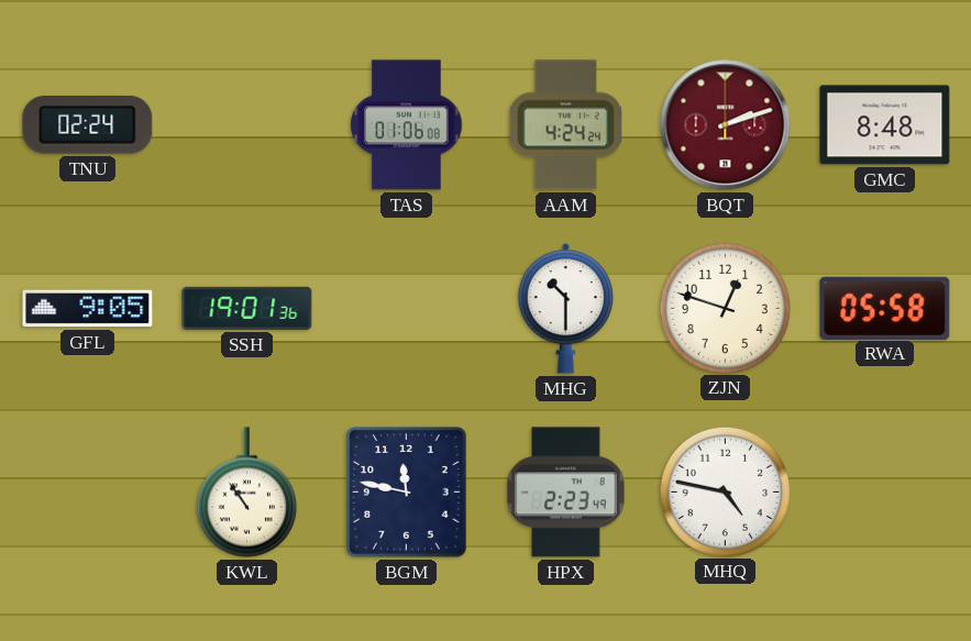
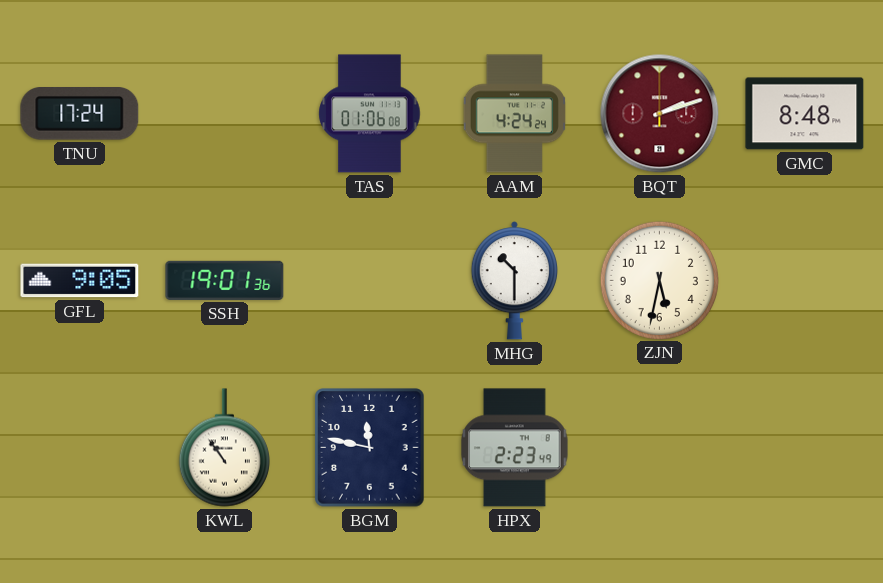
TNU: 02:24 -> 17:24 (80, 114)
ZJN: 12:48 -> 5:32 (659, 280)
RWA: 05:58 -> none (885, 308)
MHQ: 4:47 -> none (725, 491)
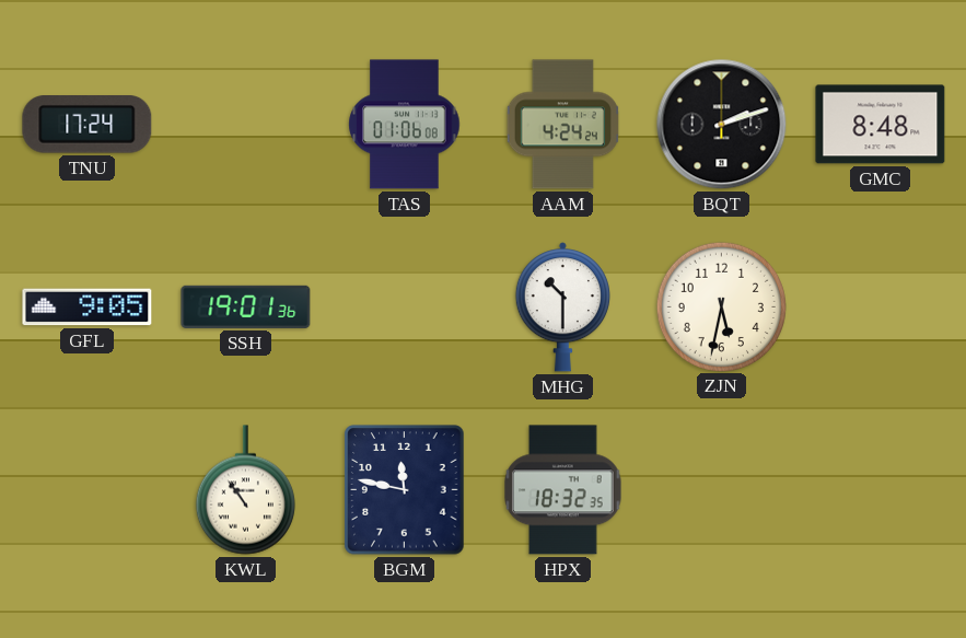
BQT dial: burgundy -> black (722, 125)
HPX: 2:23 -> 18:32 (563, 490)
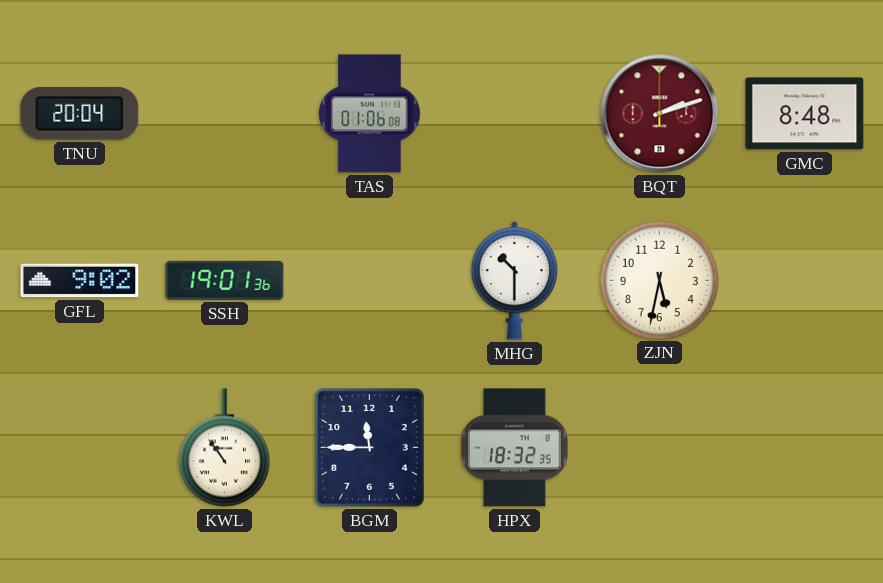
TNU: 17:24 -> 20:04 (80, 114)
AAM: 4:24 -> none (562, 125)
BQT dial: black -> burgundy (660, 114)
GFL: 9:05 -> 9:02 (80, 281)
BGM: 11:47 -> 11:45 (370, 448)
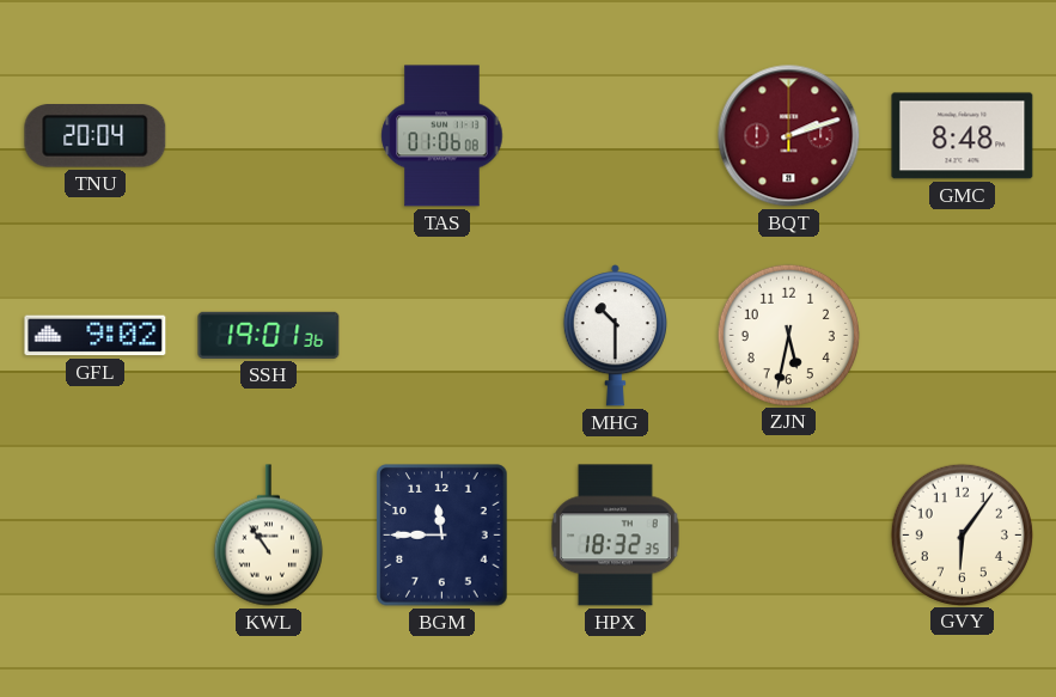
GVY: none -> 6:06 (962, 534)
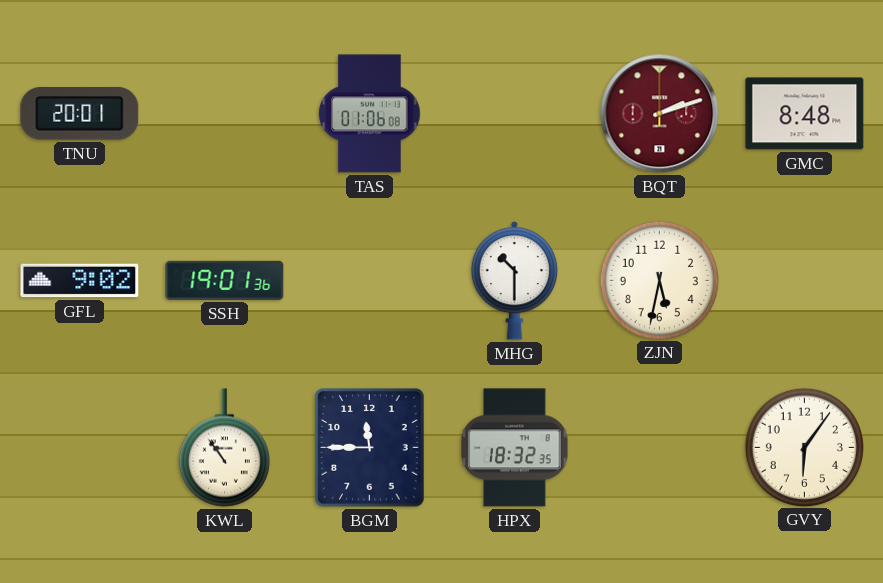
TNU: 20:04 -> 20:01 (80, 114)
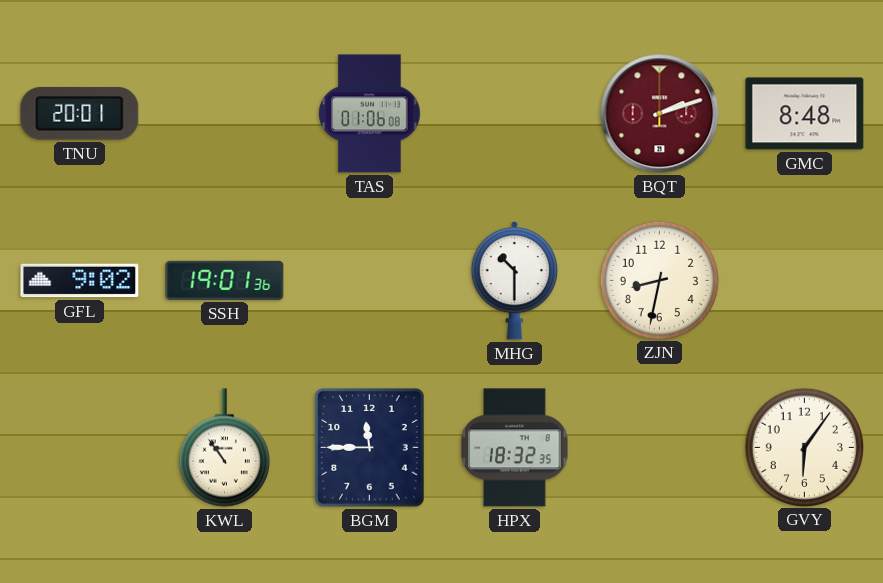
ZJN: 5:32 -> 8:32 (659, 280)
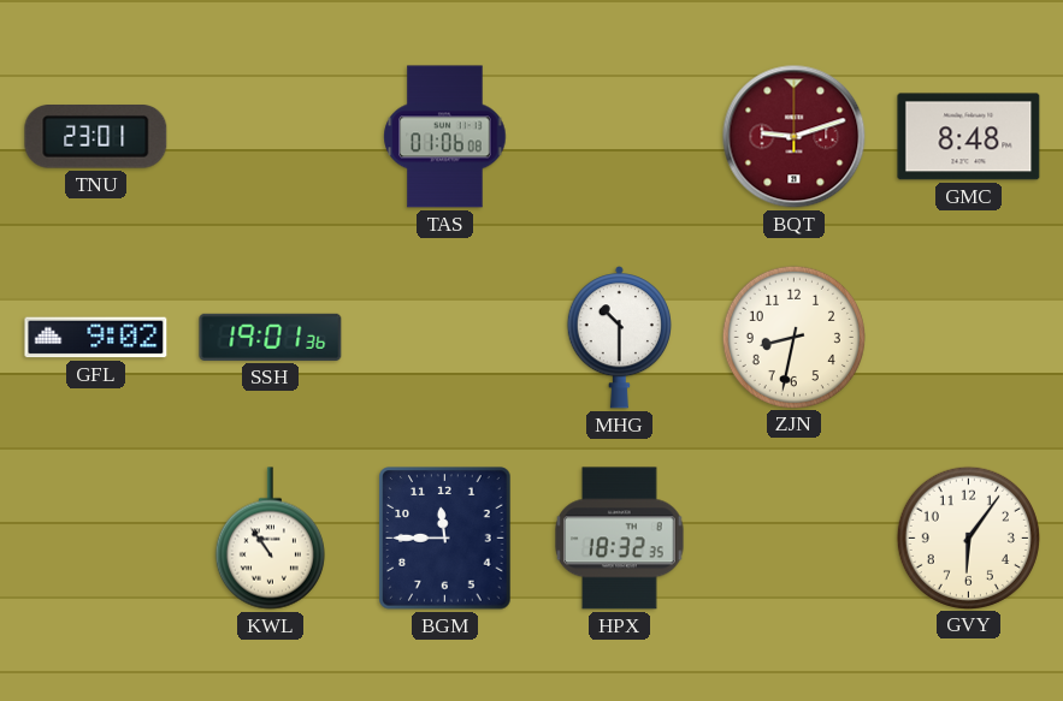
TNU: 20:01 -> 23:01 (96, 137)
BQT: 2:12 -> 9:12 (795, 137)
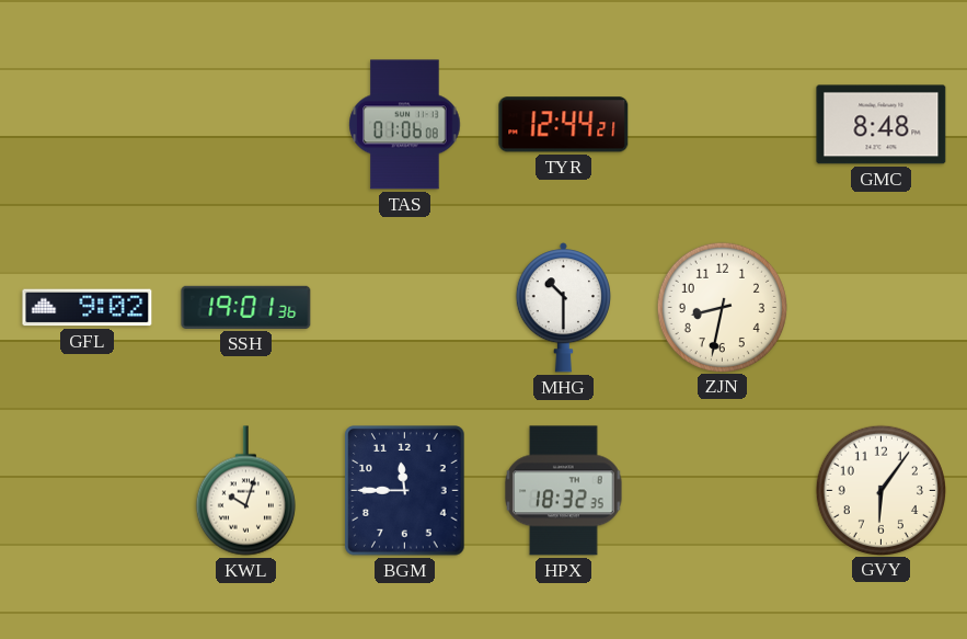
TNU: 23:01 -> none (96, 137)
TYR: none -> 12:44 (564, 125)
BQT: 9:12 -> none (795, 137)
KWL: 10:54 -> 10:03 (245, 491)
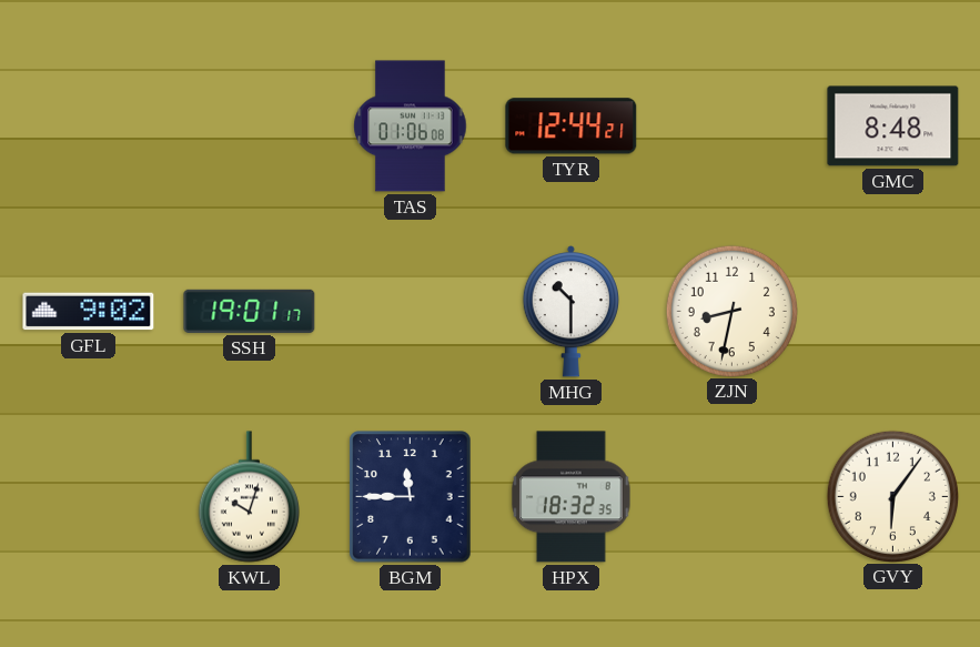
SSH: 19:01:36 -> 19:01:17 (250, 311)
